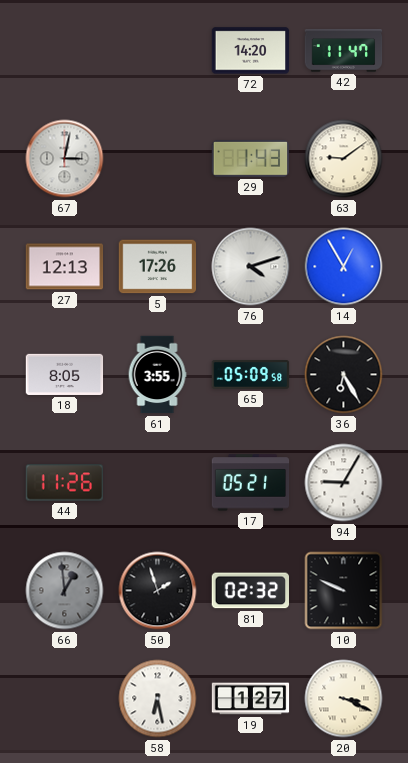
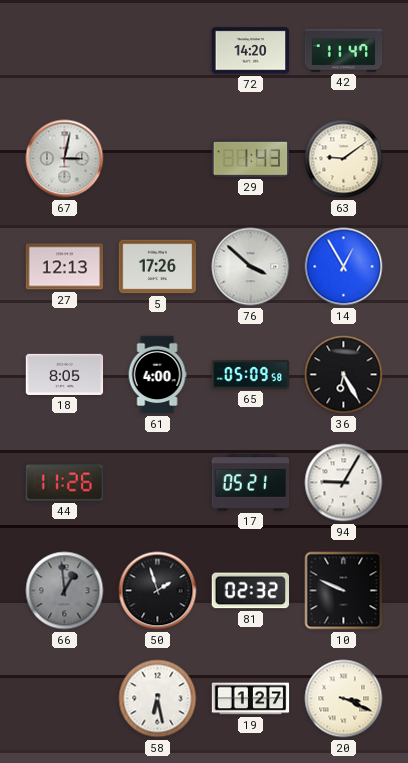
76: 4:12 -> 3:52 (251, 267)
61: 3:55 -> 4:00 (157, 375)
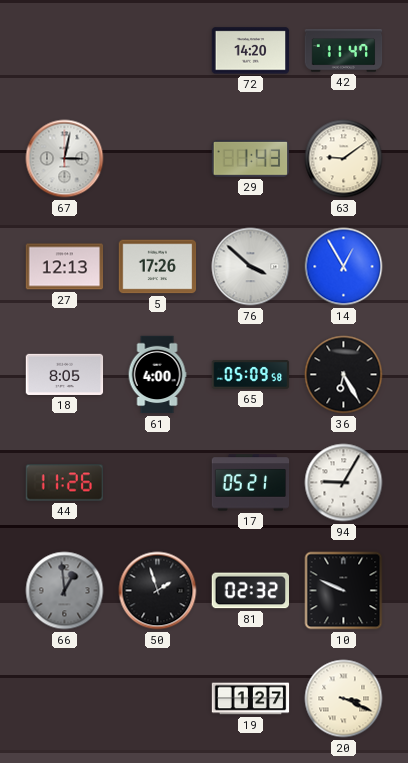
58: 6:28 -> none (158, 699)
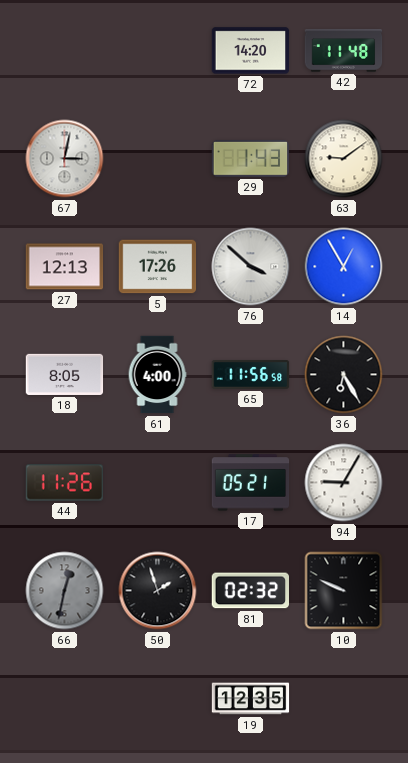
42: 11:47 -> 11:48 (344, 51)
65: 05:09 -> 11:56 (251, 375)
66: 12:59 -> 12:32 (65, 591)
19: 1:27 -> 12:35 (251, 699)
20: 3:19 -> none (344, 699)
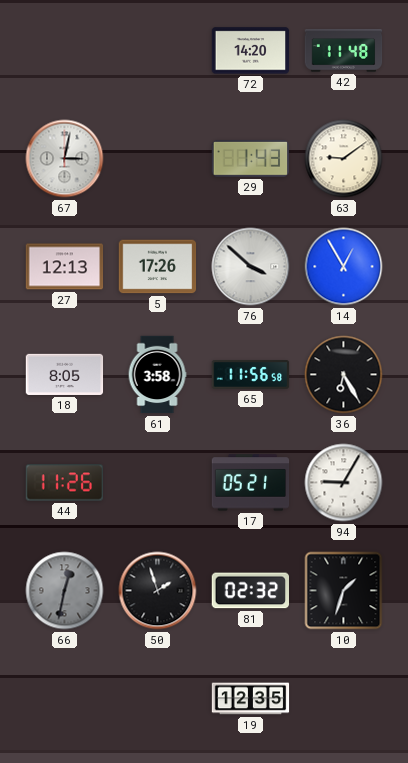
61: 4:00 -> 3:58 (157, 375)
10: 9:49 -> 1:33 (344, 591)
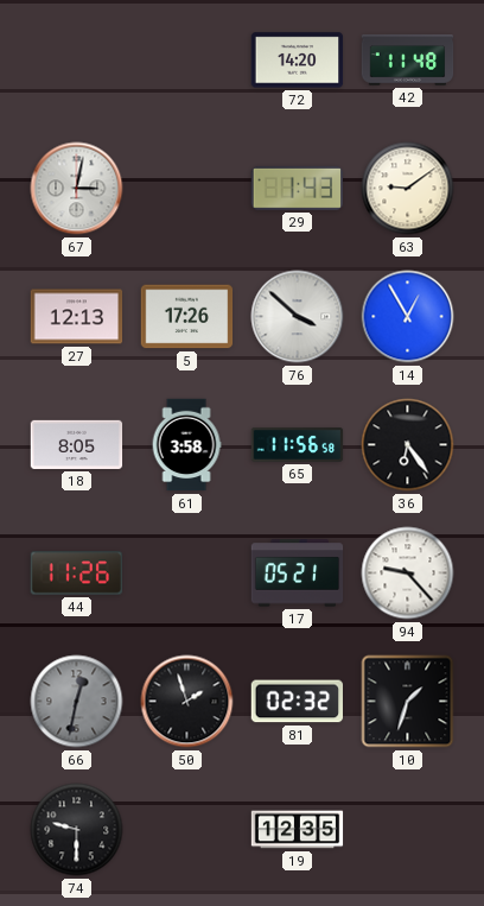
36: 6:25 -> 6:24 (408, 445)
94: 9:05 -> 9:23 (408, 574)
74: none -> 9:30 (77, 830)
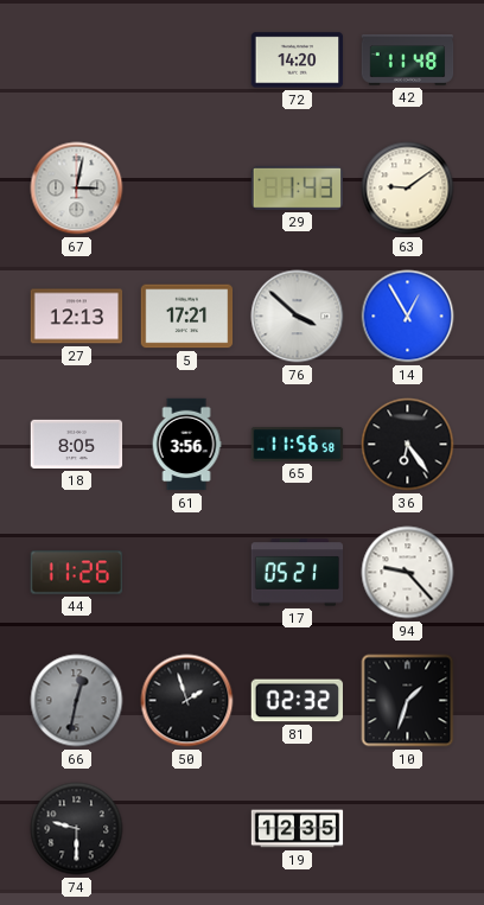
5: 17:26 -> 17:21 (187, 317)
61: 3:58 -> 3:56 (186, 445)
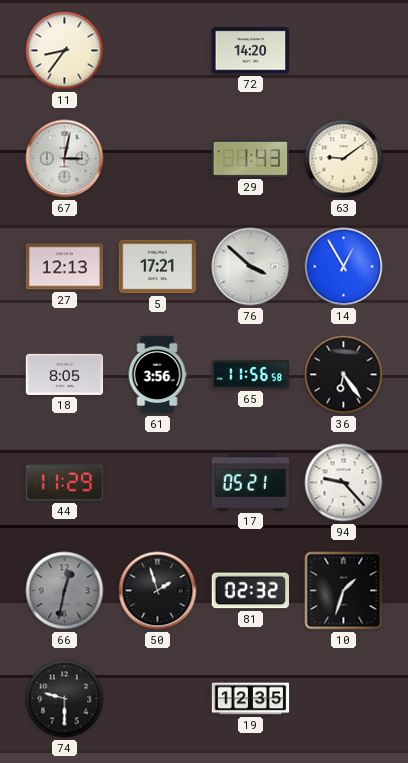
11: none -> 8:36 (65, 51)
42: 11:48 -> none (408, 60)
44: 11:26 -> 11:29 (65, 483)
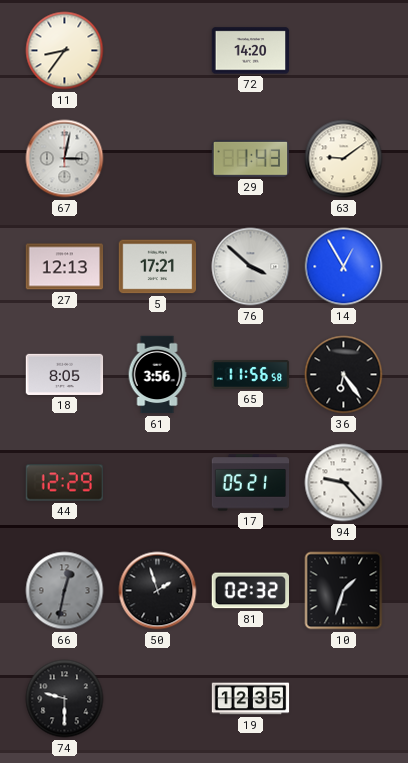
44: 11:29 -> 12:29 (65, 483)
